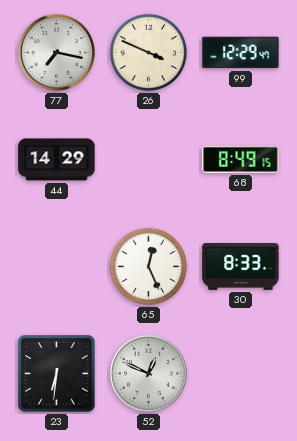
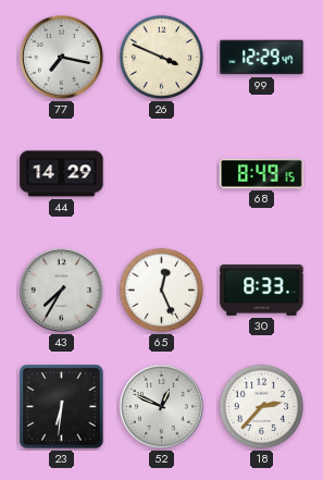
43: none -> 7:35 (61, 290)
18: none -> 2:37 (262, 407)
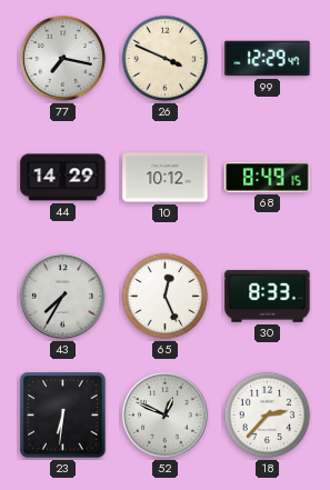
10: none -> 10:12 (166, 178)
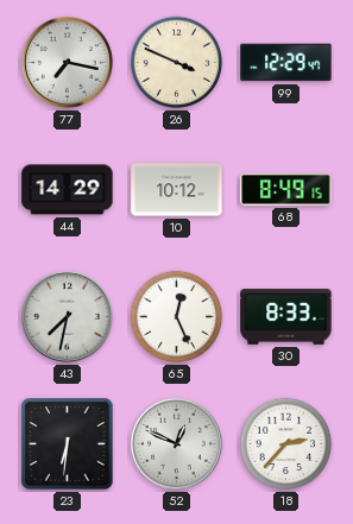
43: 7:35 -> 7:32 (67, 316)
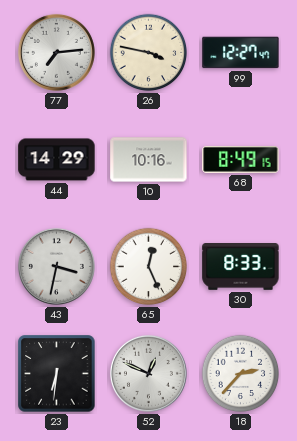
77: 7:17 -> 7:14 (56, 52)
26: 3:49 -> 3:47 (149, 53)
99: 12:29 -> 12:27 (241, 53)
10: 10:12 -> 10:16 (149, 160)
43: 7:32 -> 3:32 (56, 266)
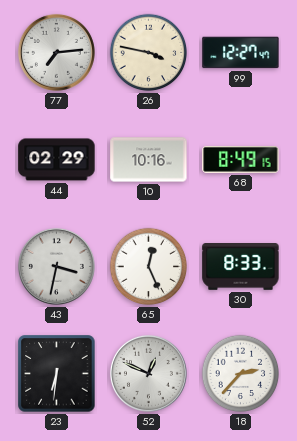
44: 14:29 -> 02:29 (57, 160)
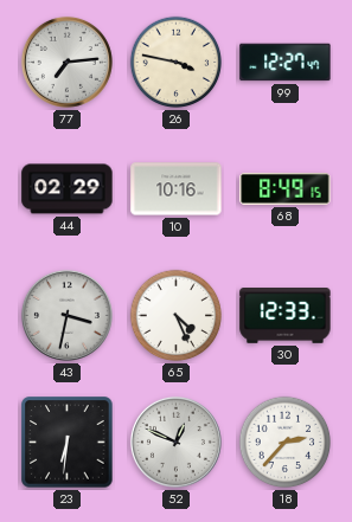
65: 12:26 -> 4:26 (177, 316)
30: 8:33 -> 12:33 (286, 316)
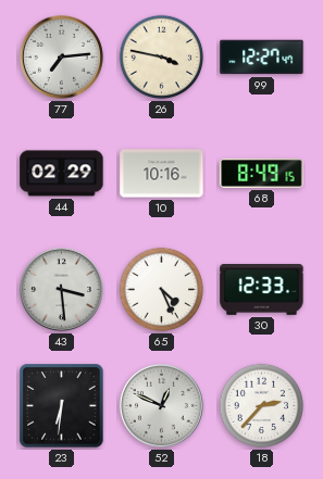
43: 3:32 -> 3:29 (61, 289)
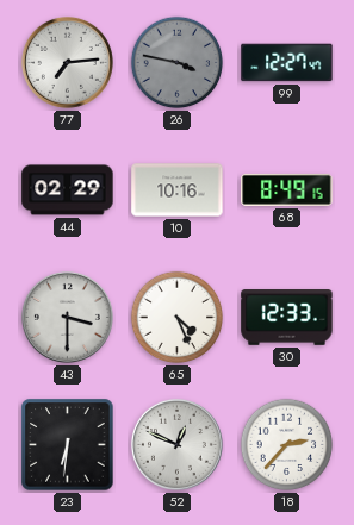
26 dial: cream -> grey (178, 63)
43: 3:29 -> 3:30 (67, 317)
